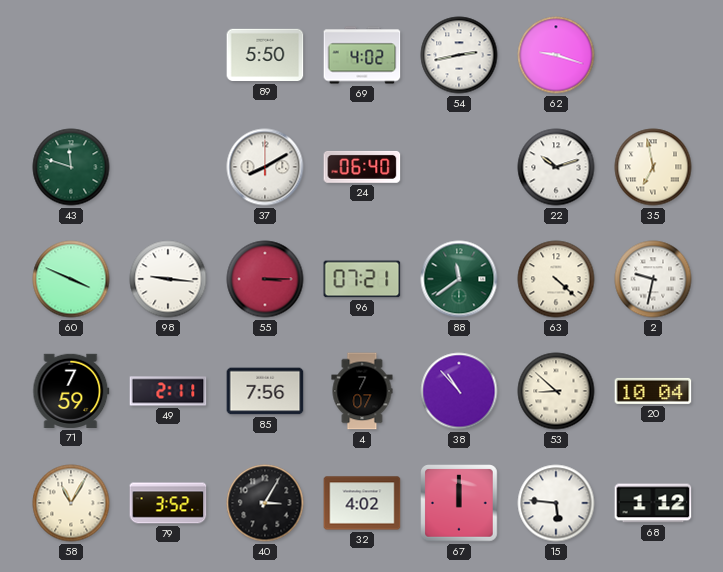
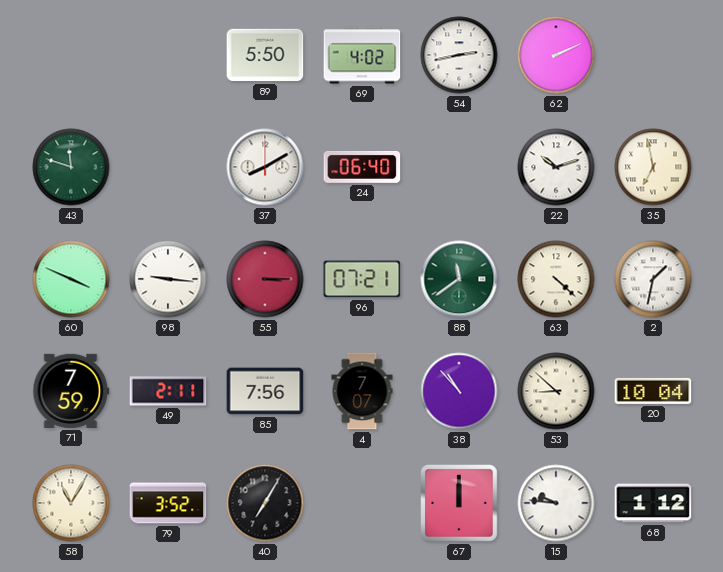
62: 9:18 -> 2:11 (556, 55)
2: 9:32 -> 1:32 (653, 279)
40: 3:05 -> 7:05 (265, 503)
32: 4:02 -> none (362, 503)
15: 5:46 -> 9:46 (556, 503)
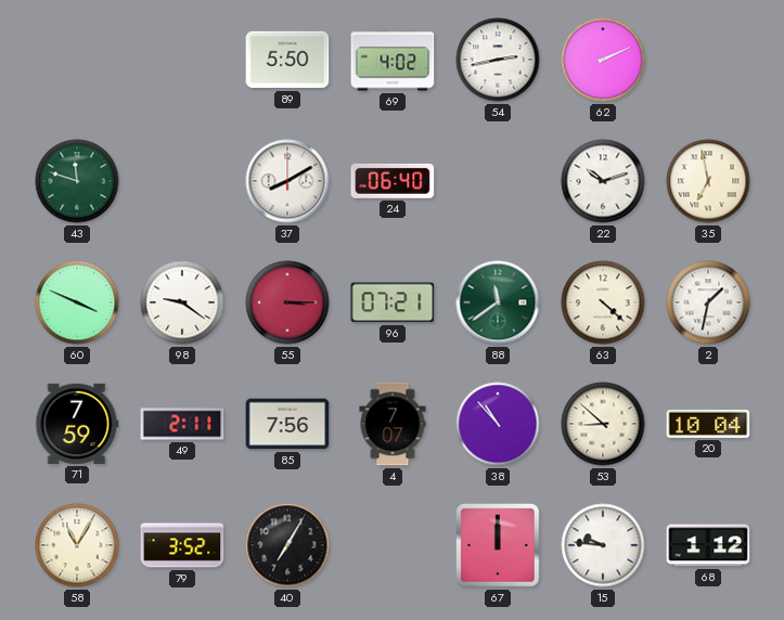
98: 9:16 -> 9:21 (182, 302)
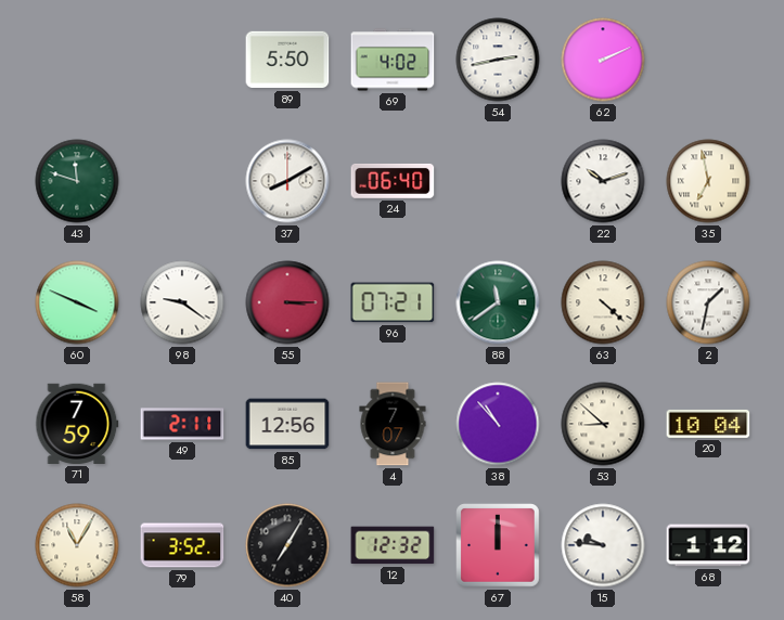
85: 7:56 -> 12:56 (287, 424)
12: none -> 12:32 (393, 545)
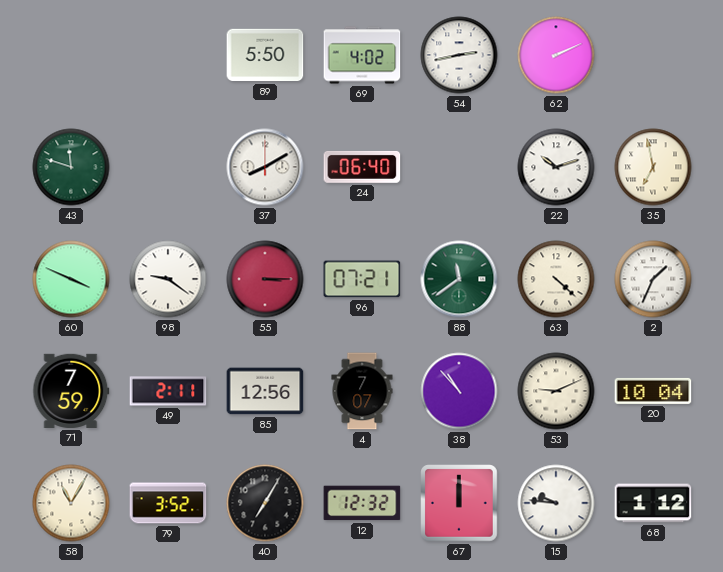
2: 1:32 -> 1:34 (653, 279)
53: 8:52 -> 9:11 (556, 391)
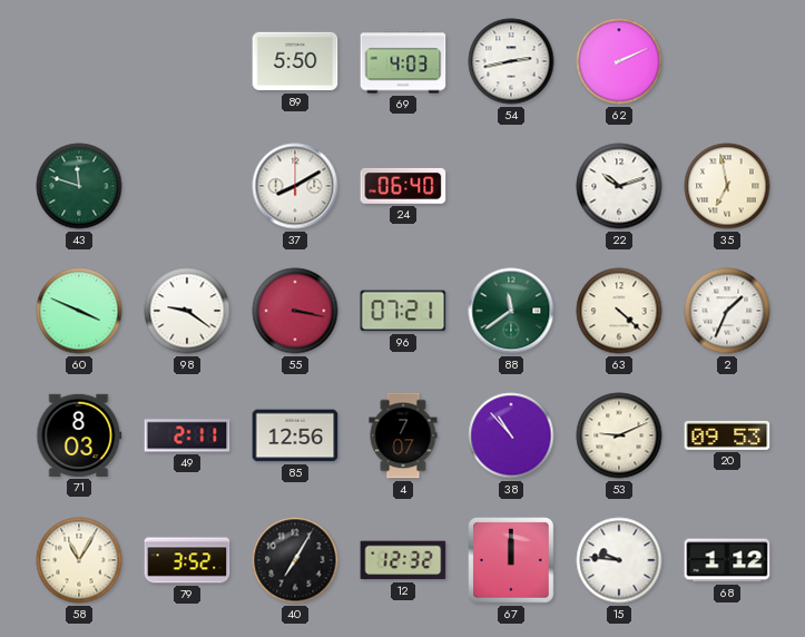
69: 4:02 -> 4:03 (403, 61)
55: 3:15 -> 3:17 (295, 311)
71: 7:59 -> 8:03 (79, 435)
20: 10:04 -> 09:53 (727, 435)
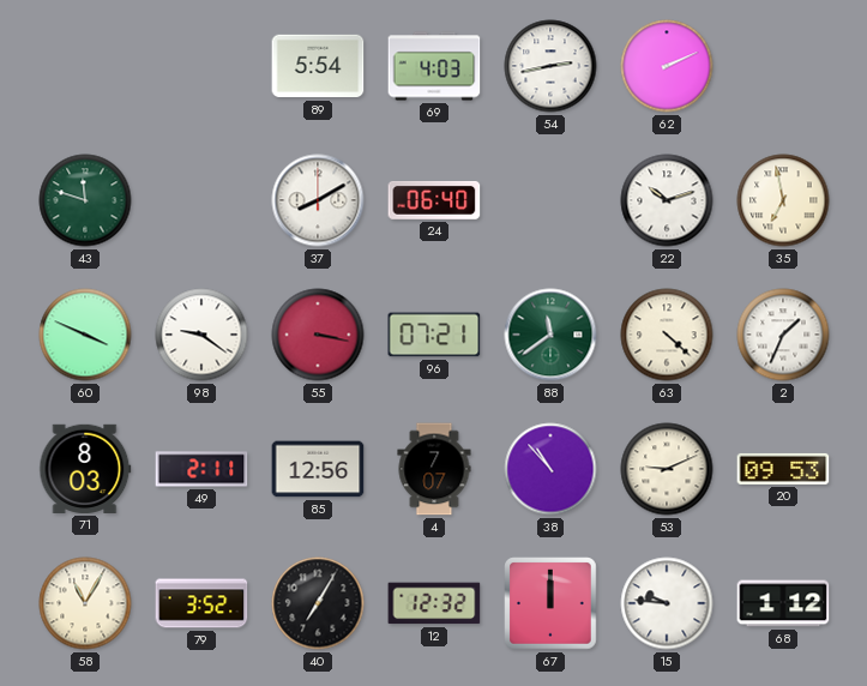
89: 5:50 -> 5:54 (318, 66)
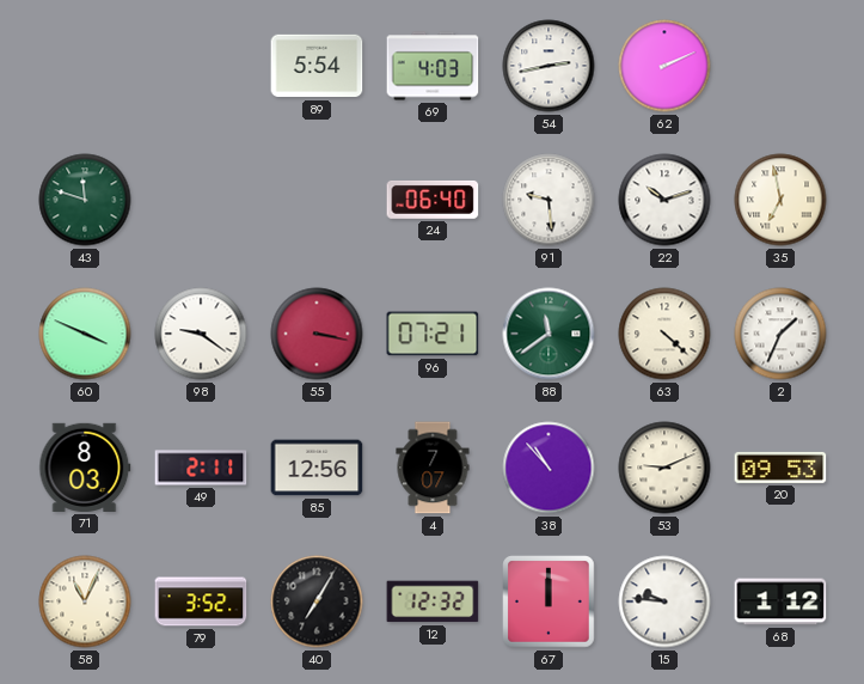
37: 8:10 -> none (318, 200)
91: none -> 9:29 (549, 200)
58: 11:05 -> 11:04 (85, 601)
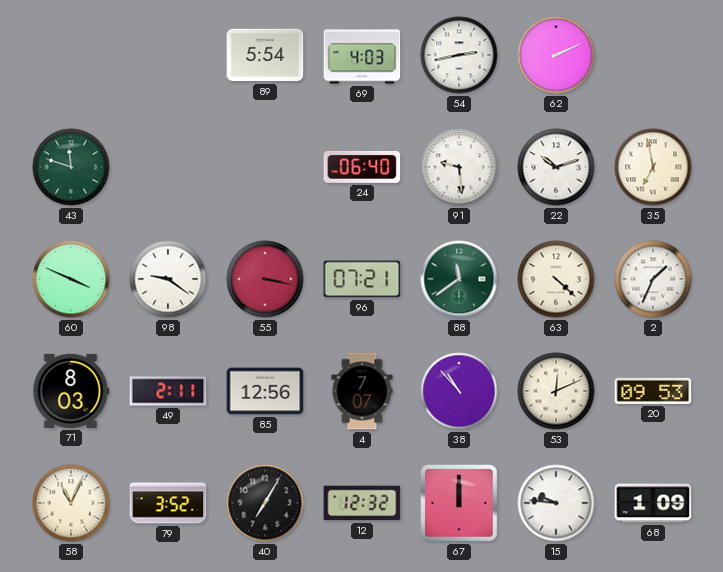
53: 9:11 -> 12:11 (556, 391)
68: 1:12 -> 1:09 (653, 503)
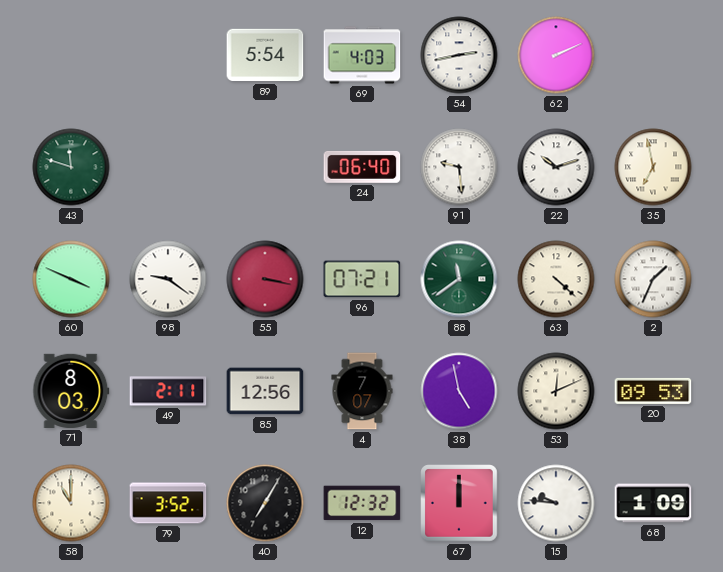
38: 10:53 -> 4:58 (459, 391)
58: 11:04 -> 11:00 (71, 503)
